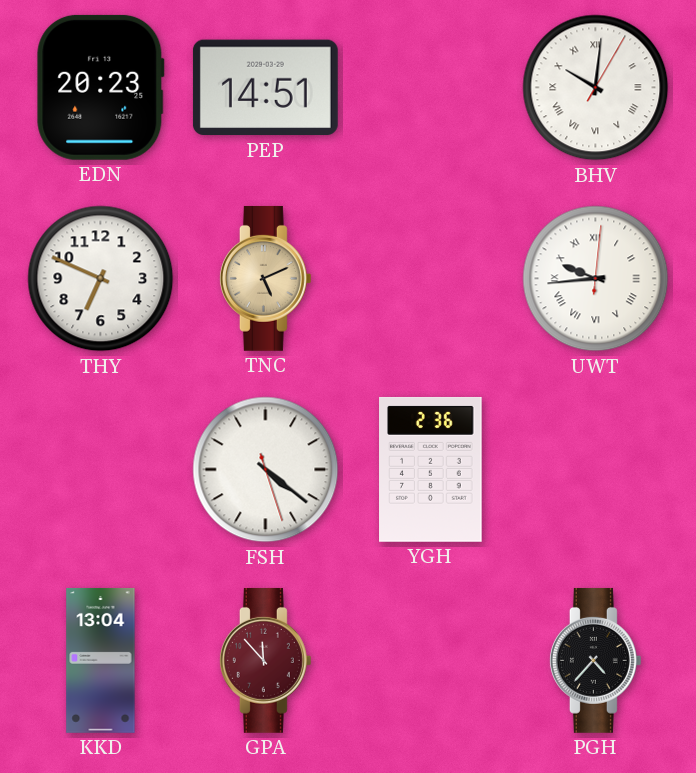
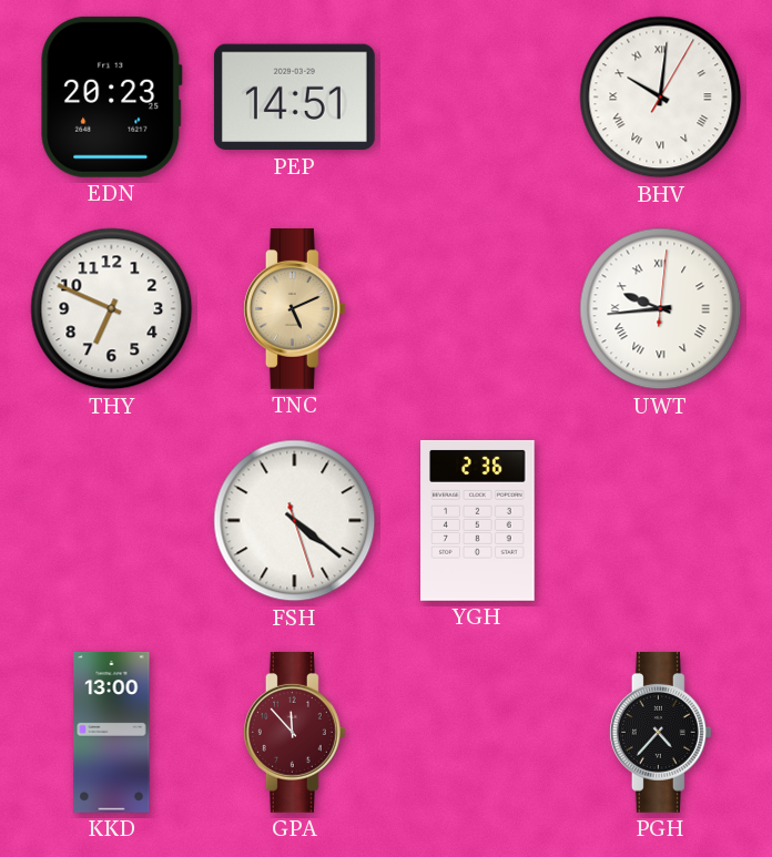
KKD: 13:04 -> 13:00 (112, 732)
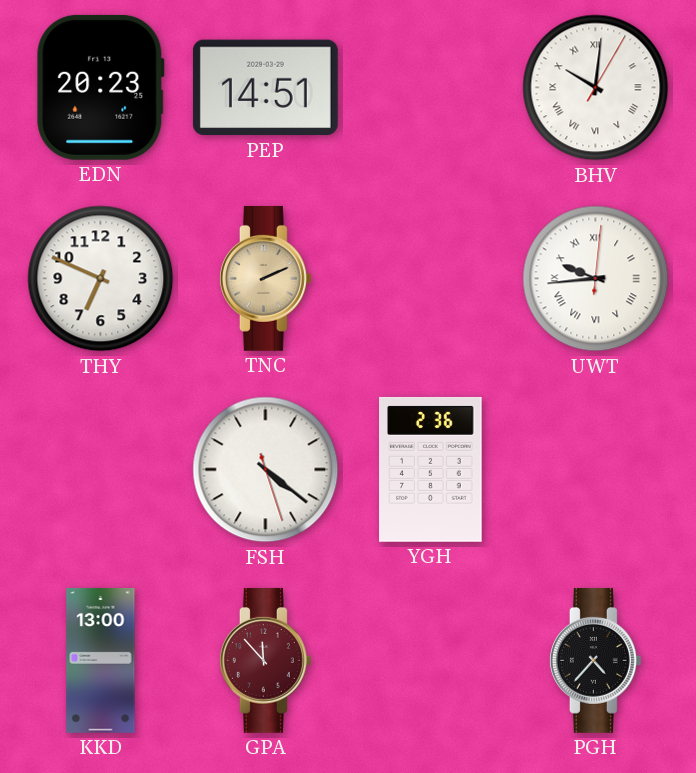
TNC: 5:11 -> 2:11 (265, 278)
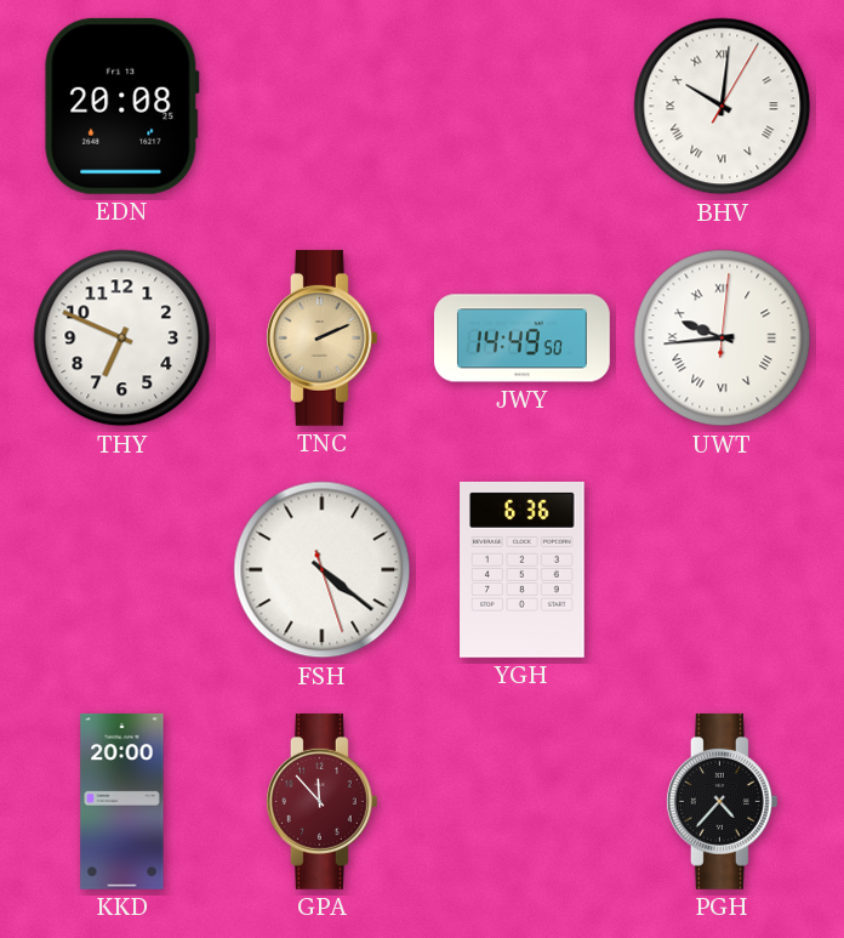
EDN: 20:23 -> 20:08 (122, 106)
PEP: 14:51 -> none (265, 88)
JWY: none -> 14:49 (521, 339)
YGH: 2:36 -> 6:36 (523, 569)
KKD: 13:00 -> 20:00 (122, 801)
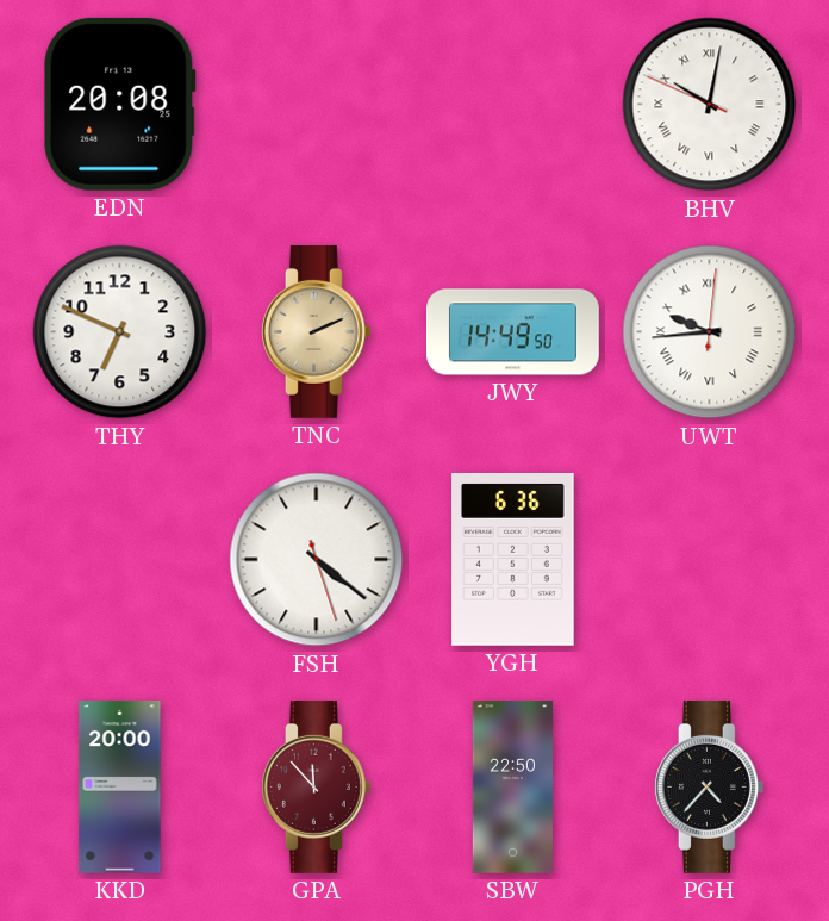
BHV: 10:01:05 -> 10:01:49 (710, 105)
SBW: none -> 22:50 (512, 788)
